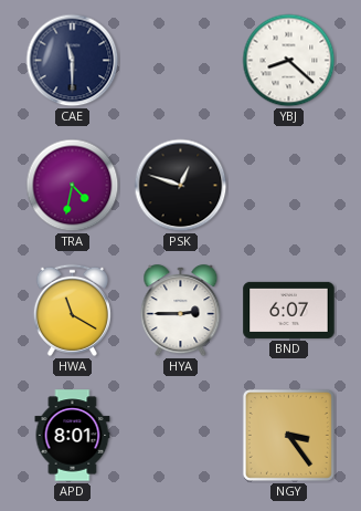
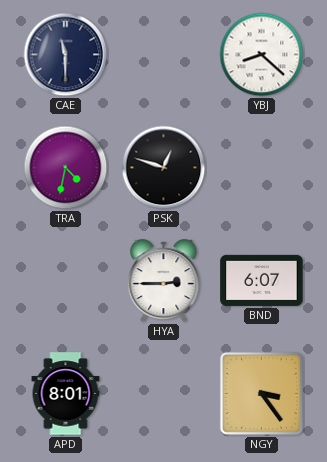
HWA: 11:20 -> none (72, 310)
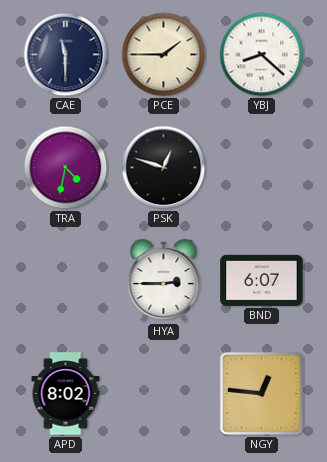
PCE: none -> 1:45 (164, 55)
APD: 8:01 -> 8:02 (66, 394)
NGY: 3:24 -> 12:46 (261, 393)
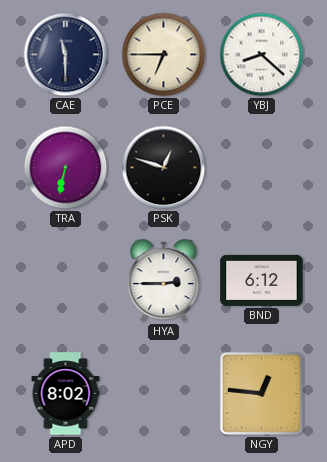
PCE: 1:45 -> 6:45 (164, 55)
TRA: 4:32 -> 6:32 (66, 168)
BND: 6:07 -> 6:12 (262, 280)
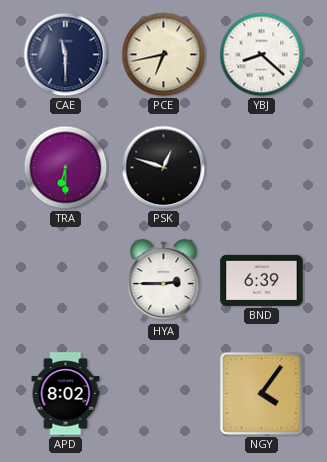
PCE: 6:45 -> 6:43 (164, 55)
TRA: 6:32 -> 6:30 (66, 168)
BND: 6:12 -> 6:39 (262, 280)
NGY: 12:46 -> 4:06 (261, 393)
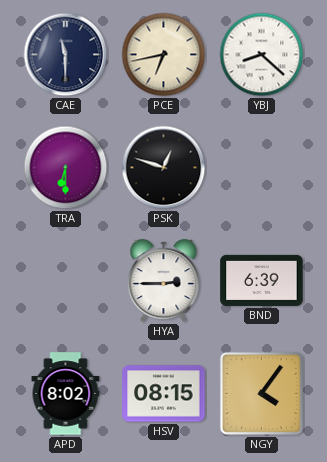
HSV: none -> 08:15 (164, 394)
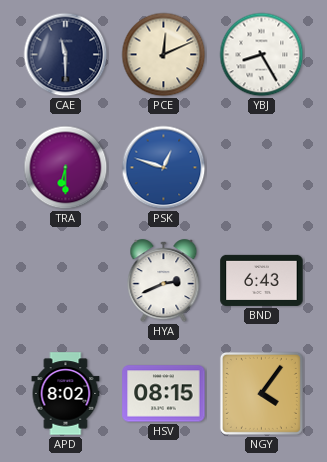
PCE: 6:43 -> 12:11 (164, 55)
YBJ: 8:22 -> 8:25 (262, 55)
PSK dial: black -> blue (164, 168)
HYA: 2:45 -> 2:41 (164, 281)
BND: 6:39 -> 6:43 (262, 280)
